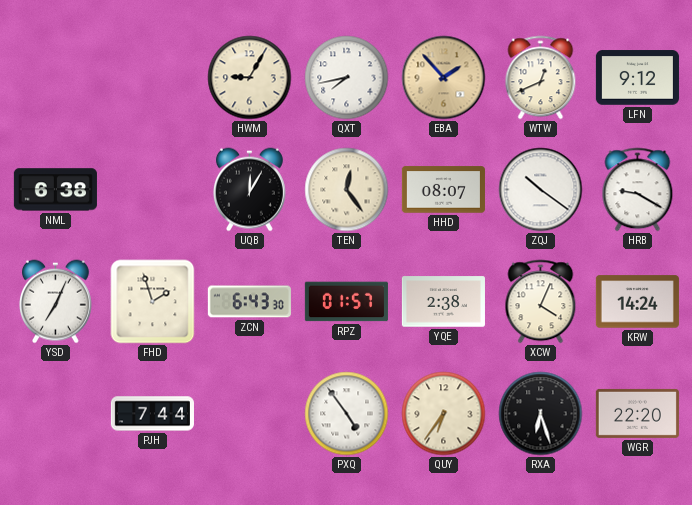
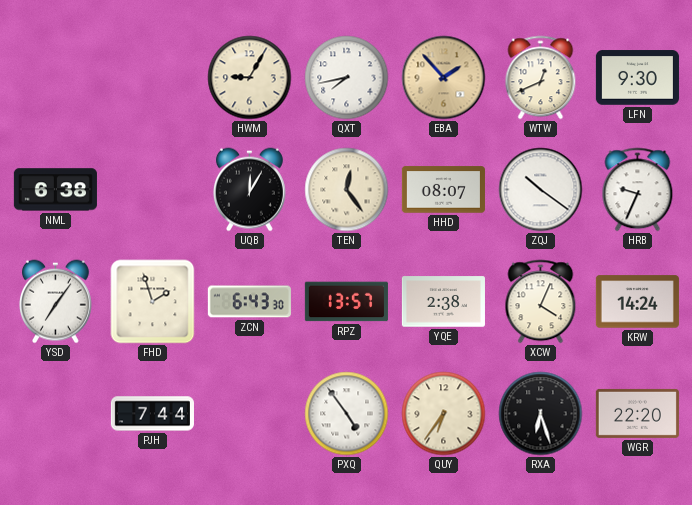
LFN: 9:12 -> 9:30 (637, 78)
HRB: 9:20 -> 9:34 (638, 190)
YSD: 7:04 -> 7:06 (55, 302)
RPZ: 01:57 -> 13:57 (346, 302)
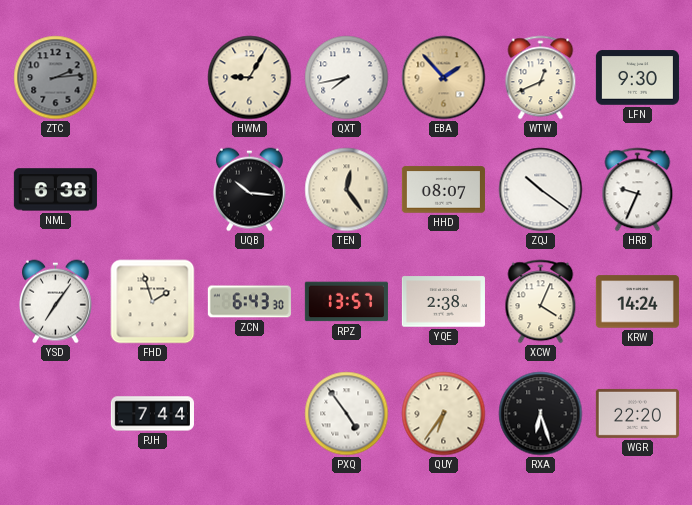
ZTC: none -> 2:14 (56, 78)
UQB: 12:05 -> 10:16 (249, 190)
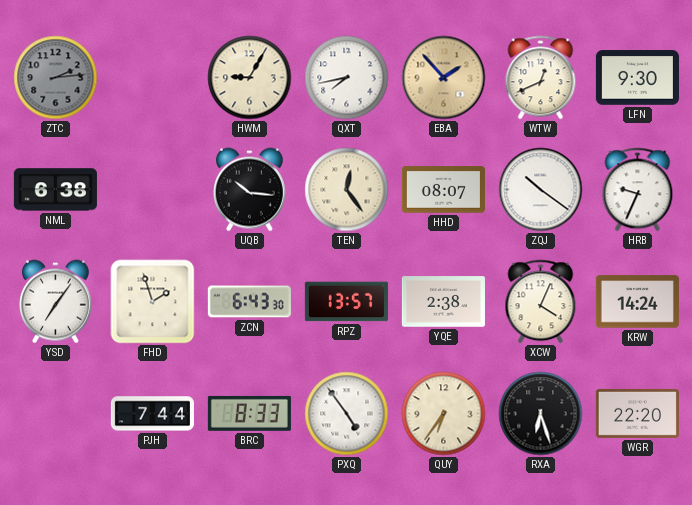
BRC: none -> 8:33 (249, 413)
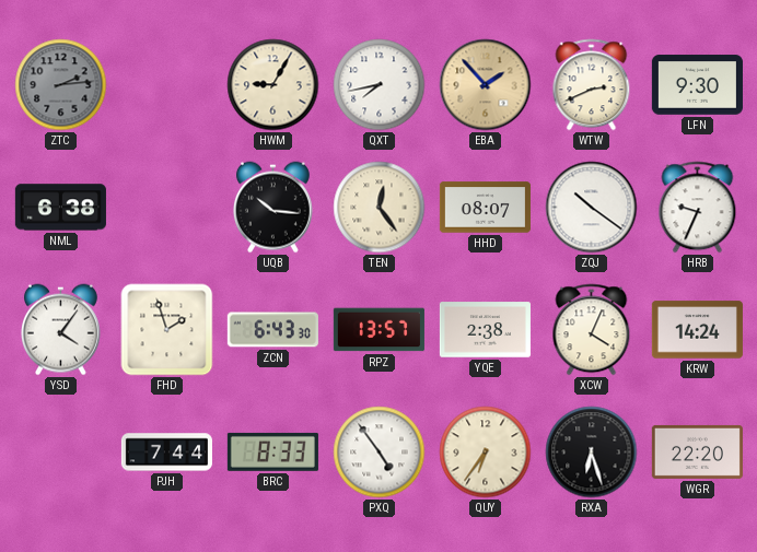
WTW: 12:41 -> 2:41 (592, 85)
YSD: 7:06 -> 4:06 (60, 330)
